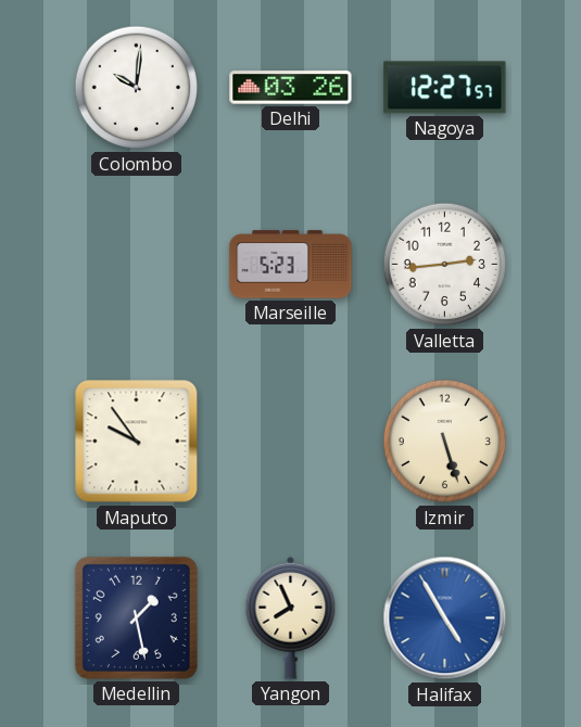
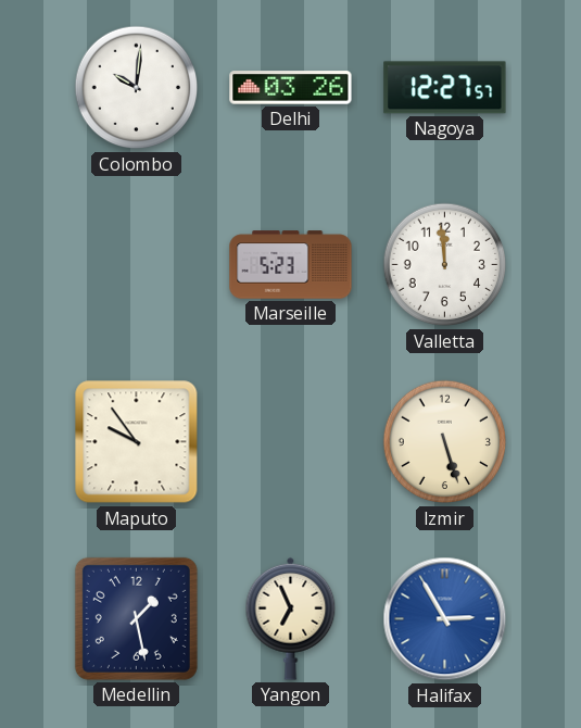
Valletta: 2:44 -> 11:59 (445, 265)
Yangon: 7:56 -> 6:56 (291, 618)
Halifax: 4:55 -> 2:55 (445, 619)
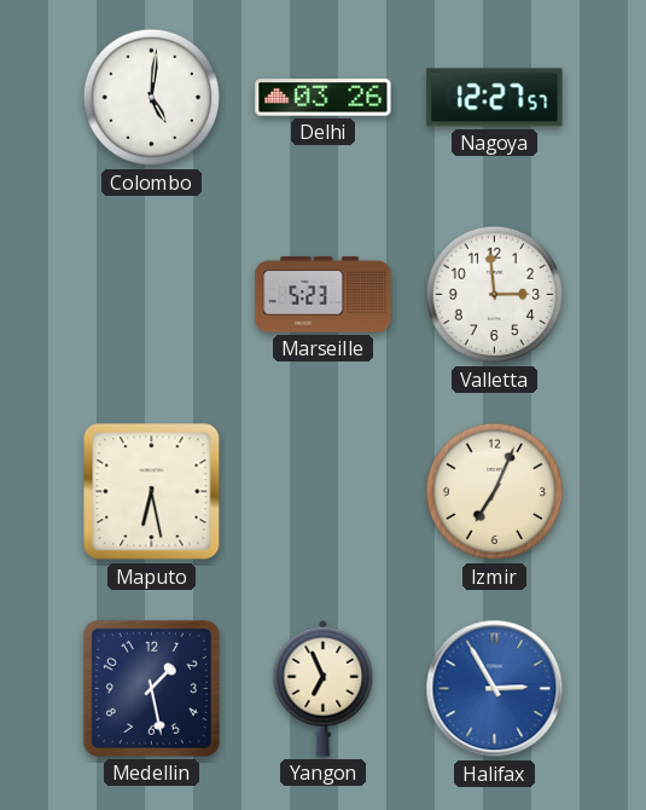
Colombo: 10:01 -> 5:01 (152, 98)
Valletta: 11:59 -> 2:59 (495, 295)
Maputo: 9:54 -> 6:28 (152, 492)
Izmir: 5:27 -> 7:04 (495, 492)
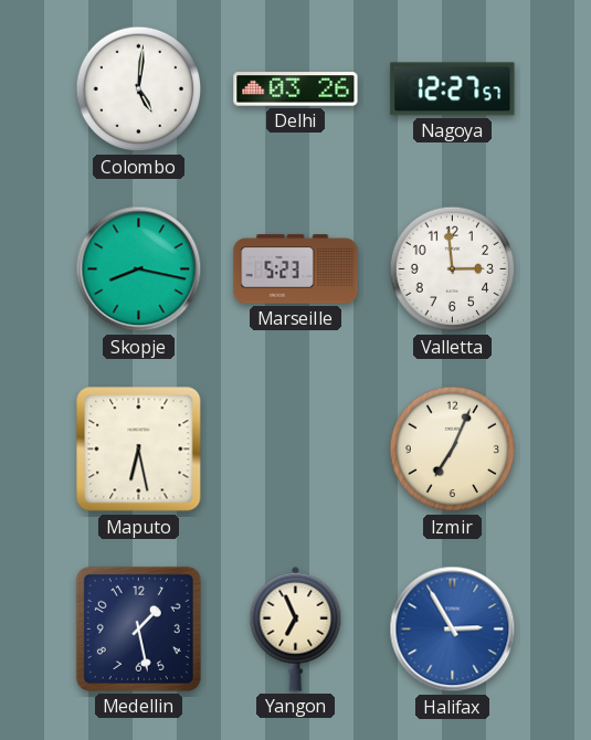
Skopje: none -> 8:17 (139, 269)
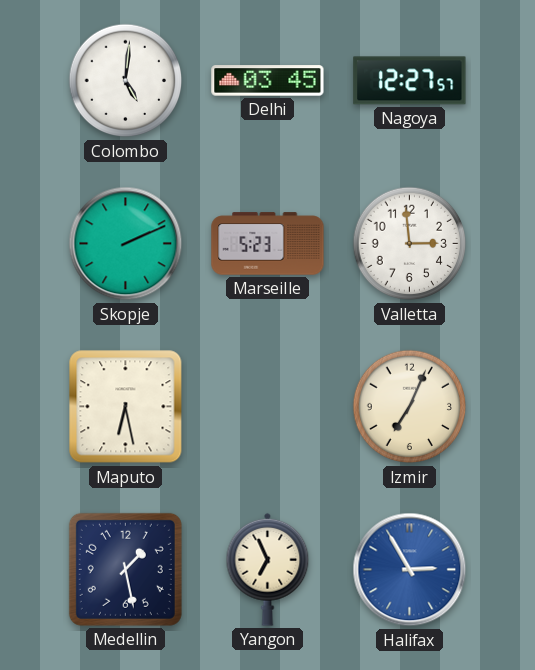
Delhi: 03:26 -> 03:45 (268, 81)
Skopje: 8:17 -> 2:11 (126, 244)
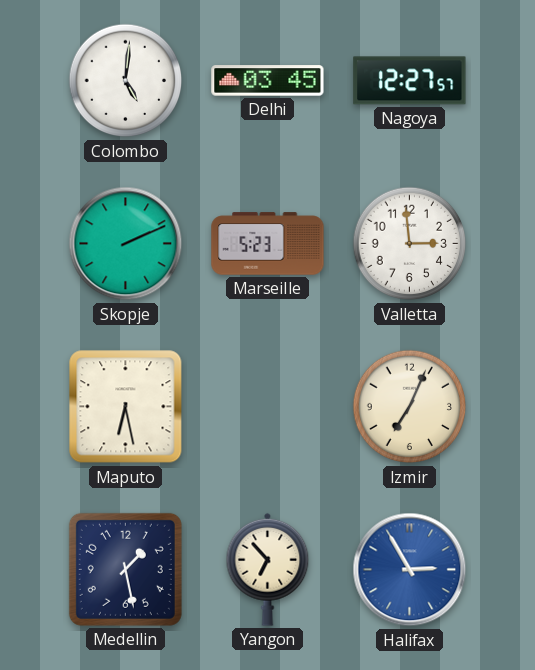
Yangon: 6:56 -> 6:53 (268, 569)
